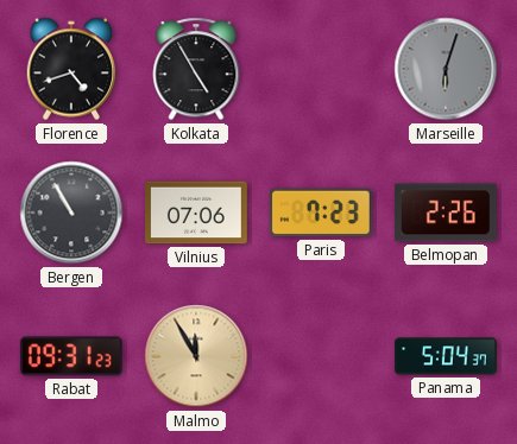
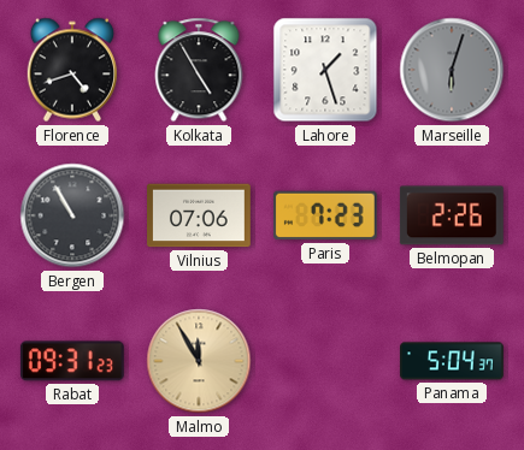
Lahore: none -> 1:27 (325, 70)
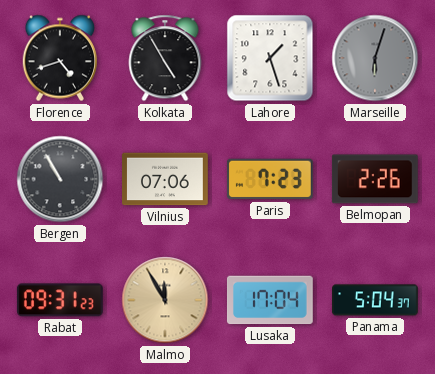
Lusaka: none -> 17:04 (270, 300)
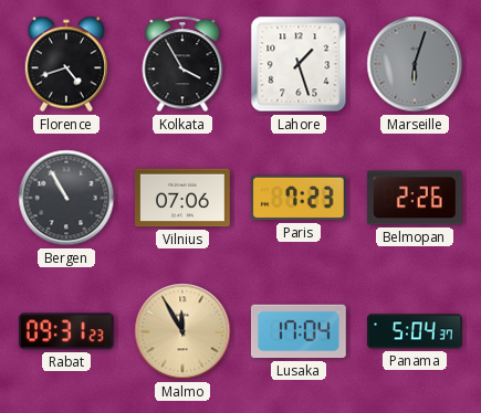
Kolkata: 4:55 -> 3:55 (182, 64)
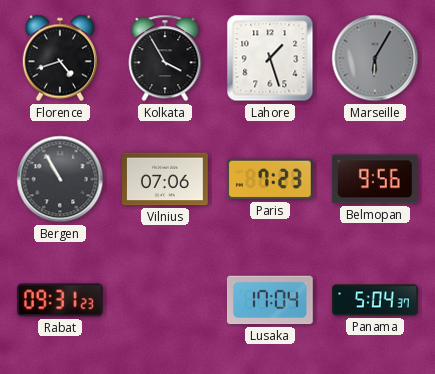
Marseille: 6:03 -> 6:05 (375, 58)
Belmopan: 2:26 -> 9:56 (375, 179)
Malmo: 11:55 -> none (182, 331)
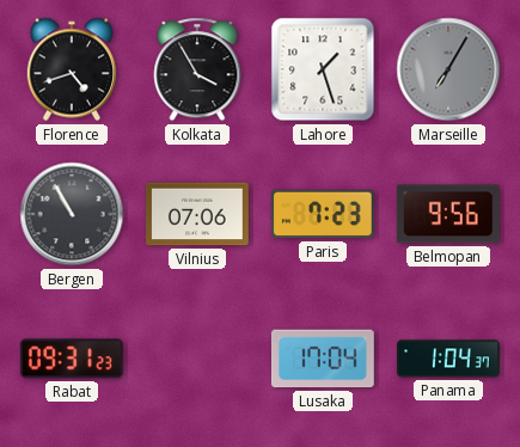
Marseille: 6:05 -> 7:05 (448, 69)
Panama: 5:04 -> 1:04 (449, 359)
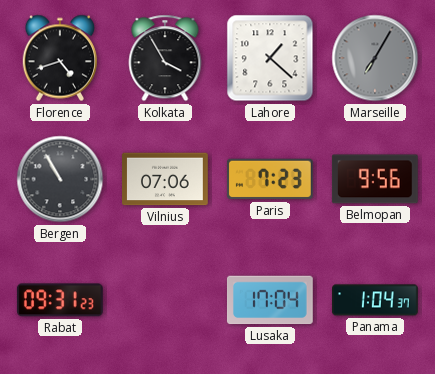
Lahore: 1:27 -> 1:22 (270, 58)
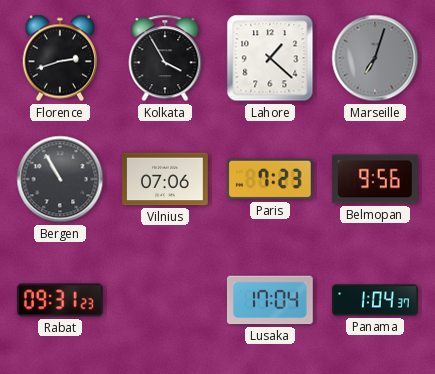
Florence: 4:42 -> 2:42 (59, 58)
Marseille: 7:05 -> 7:03 (375, 58)
